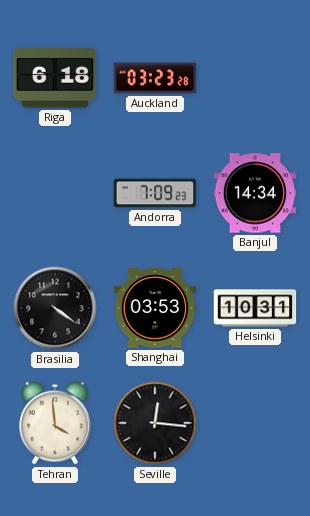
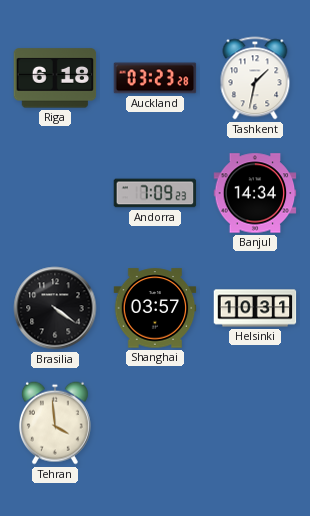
Tashkent: none -> 1:32 (255, 78)
Shanghai: 03:53 -> 03:57 (155, 308)
Seville: 12:16 -> none (155, 423)
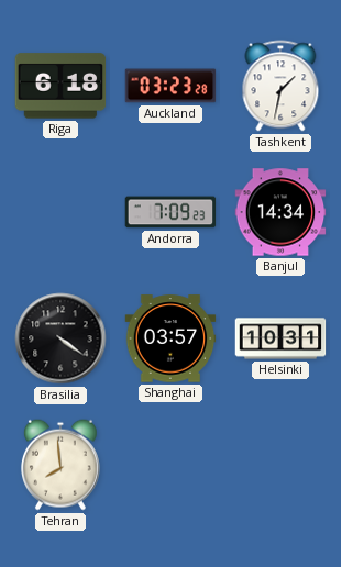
Tehran: 3:59 -> 7:59 (61, 465)
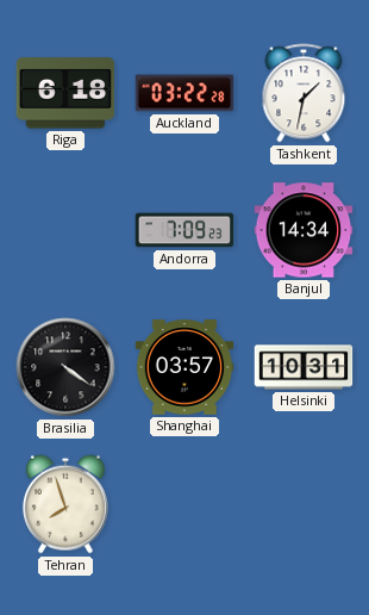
Auckland: 03:23 -> 03:22 (185, 93)
Tehran: 7:59 -> 7:57 (65, 504)
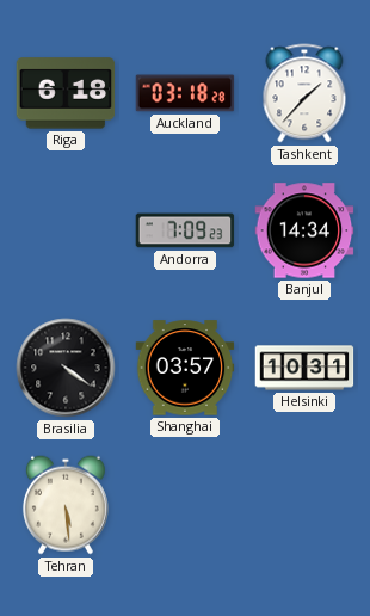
Auckland: 03:22 -> 03:18 (185, 93)
Tashkent: 1:32 -> 1:37 (304, 93)
Tehran: 7:57 -> 5:29 (66, 505)
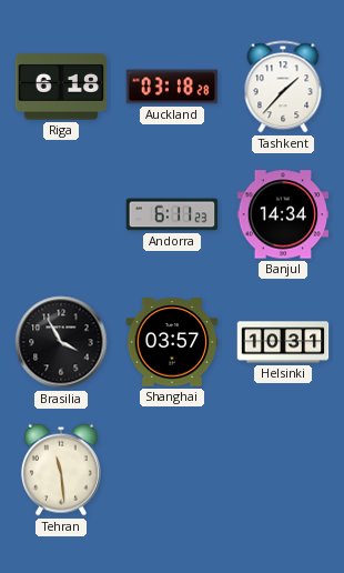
Andorra: 7:09 -> 6:11 (172, 214)
Brasilia: 4:21 -> 3:55 (61, 342)
Tehran: 5:29 -> 11:29 (61, 470)
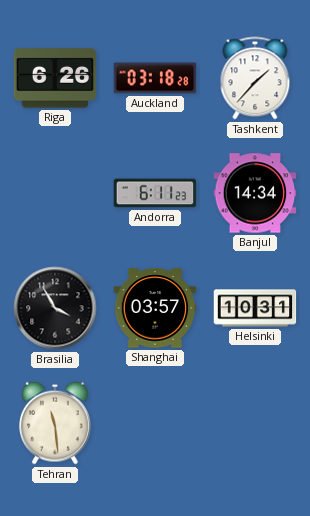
Riga: 6:18 -> 6:26 (55, 78)
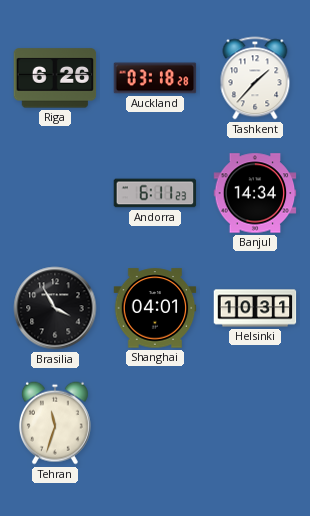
Shanghai: 03:57 -> 04:01 (155, 308)
Tehran: 11:29 -> 11:33 (55, 423)
